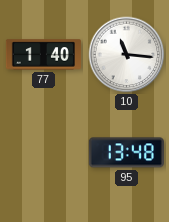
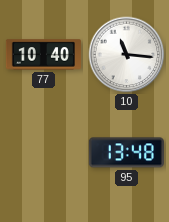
77: 1:40 -> 10:40 (43, 55)
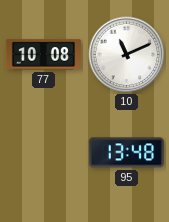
77: 10:40 -> 10:08 (43, 55)
10: 11:16 -> 11:11 (127, 55)
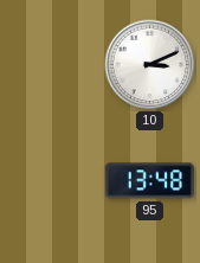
77: 10:08 -> none (43, 55)
10: 11:11 -> 3:11 (150, 65)
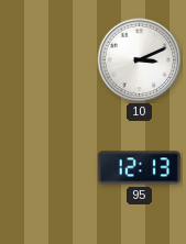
95: 13:48 -> 12:13 (139, 168)
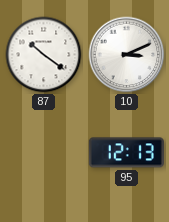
87: none -> 10:21 (44, 55)
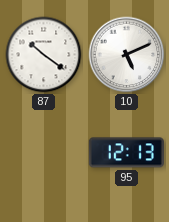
10: 3:11 -> 5:11 (127, 55)
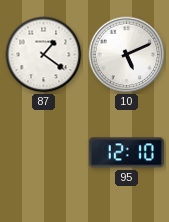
87: 10:21 -> 1:21 (44, 55)
95: 12:13 -> 12:10 (126, 153)
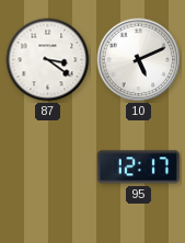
87: 1:21 -> 3:21 (48, 60)
95: 12:10 -> 12:17 (138, 167)
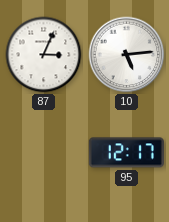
87: 3:21 -> 3:04 (44, 55)
10: 5:11 -> 5:14 (127, 55)
